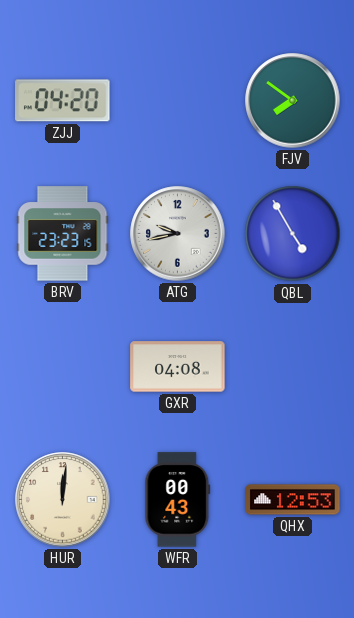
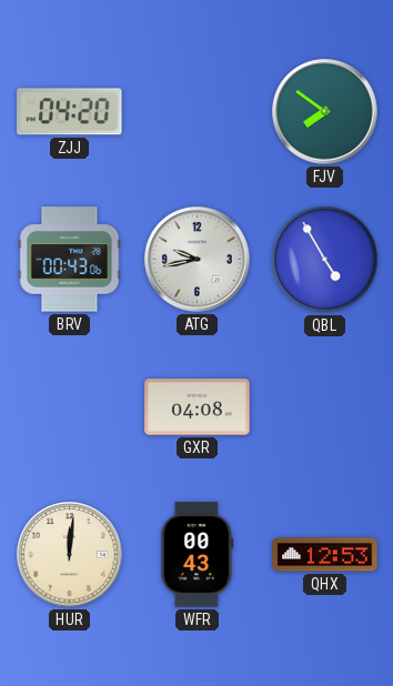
BRV: 23:23 -> 00:43 (70, 260)
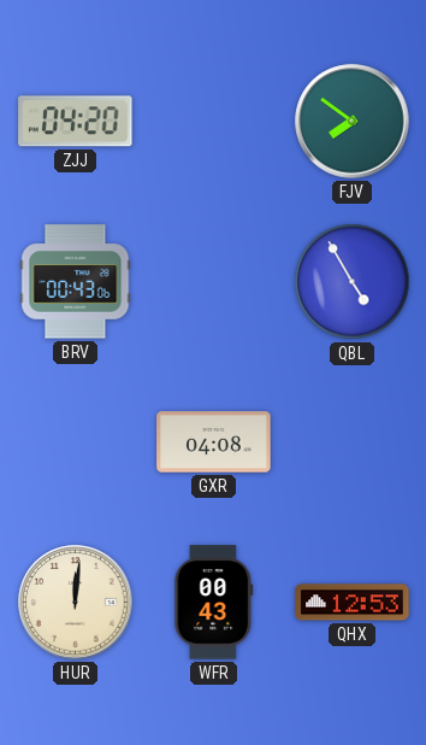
ATG: 9:43 -> none (198, 260)
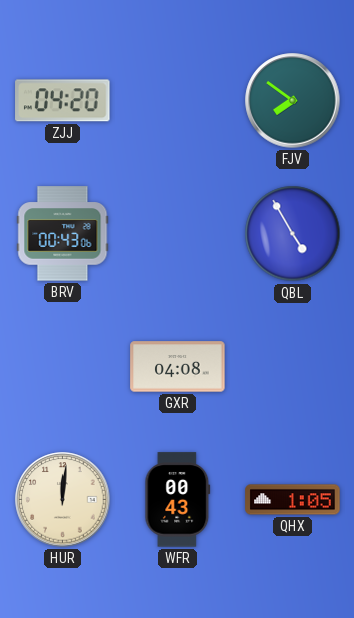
QHX: 12:53 -> 1:05 (293, 500)
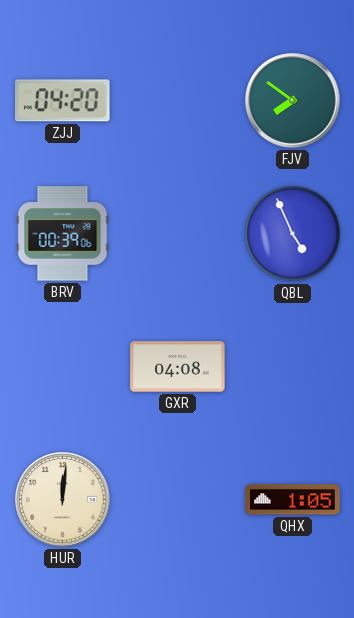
BRV: 00:43 -> 00:39 (63, 234)
QBL: 4:55 -> 4:56 (293, 234)
WFR: 00:43 -> none (178, 500)
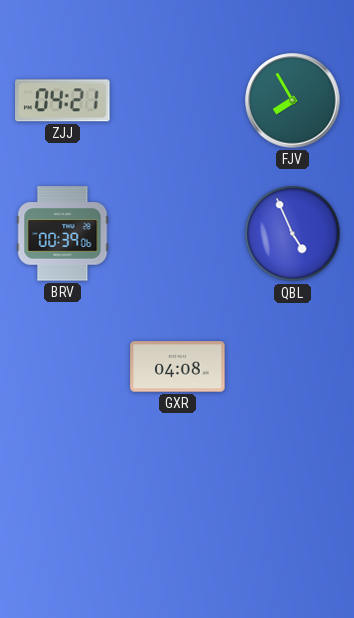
ZJJ: 04:20 -> 04:21 (63, 101)
FJV: 7:51 -> 7:55 (293, 101)
HUR: 12:01 -> none (63, 500)
QHX: 1:05 -> none (293, 500)
